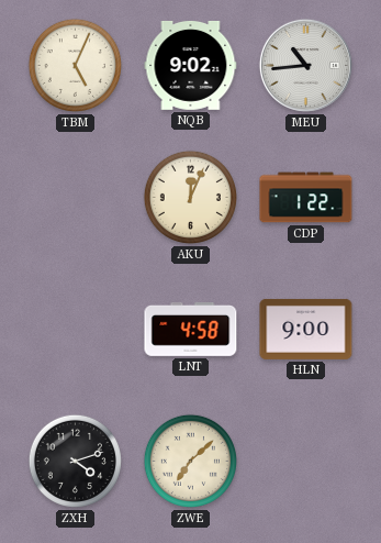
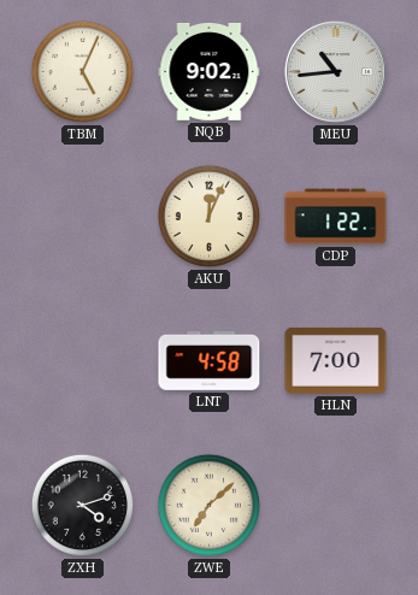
HLN: 9:00 -> 7:00 (336, 360)
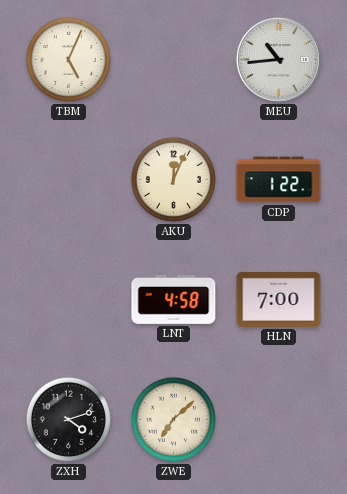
NQB: 9:02 -> none (210, 72)
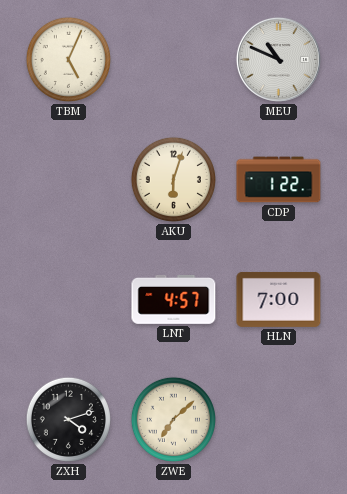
MEU: 10:44 -> 10:49 (278, 59)
AKU: 12:04 -> 6:03 (173, 179)
LNT: 4:58 -> 4:57 (174, 299)
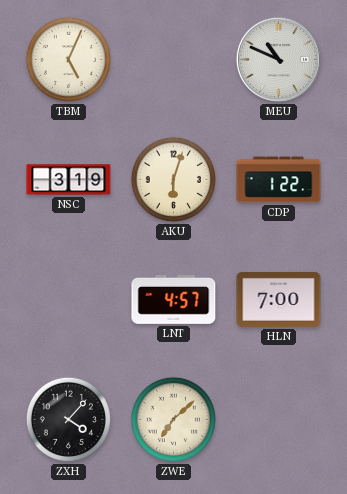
NSC: none -> 3:19 (69, 180)
ZXH: 4:12 -> 4:07 (68, 419)
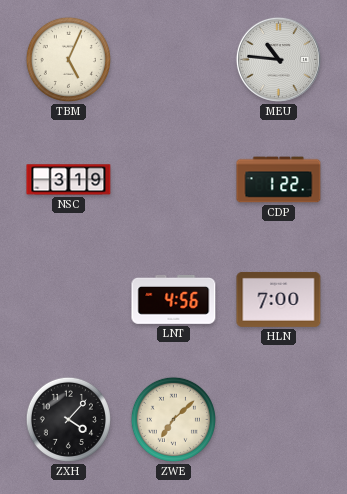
MEU: 10:49 -> 10:46 (278, 59)
AKU: 6:03 -> none (173, 179)
LNT: 4:57 -> 4:56 (174, 299)
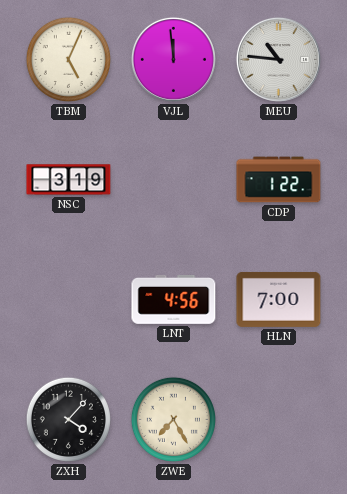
VJL: none -> 11:59 (173, 59)
ZWE: 7:08 -> 7:25 (173, 419)
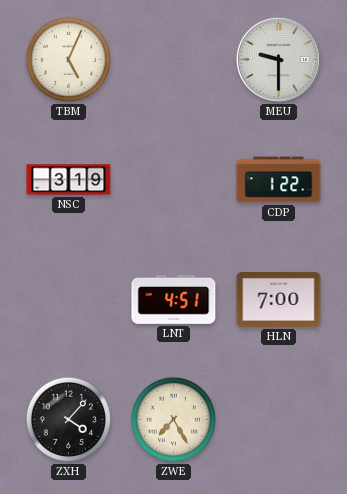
VJL: 11:59 -> none (173, 59)
MEU: 10:46 -> 9:30 (278, 59)
LNT: 4:56 -> 4:51 (174, 299)
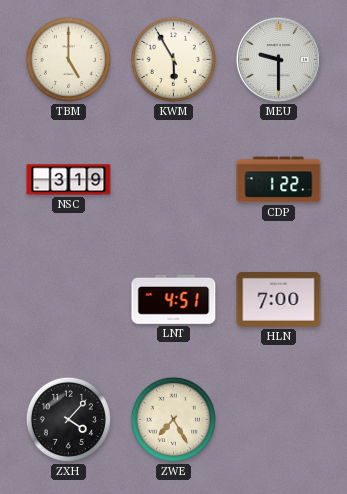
TBM: 5:04 -> 5:00 (68, 59)
KWM: none -> 5:55 (173, 59)
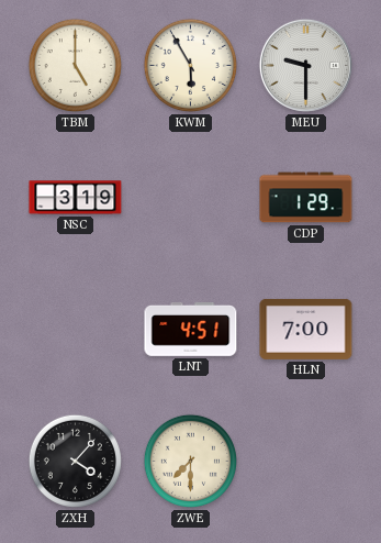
CDP: 1:22 -> 1:29 (306, 198)
ZWE: 7:25 -> 7:30 (190, 461)
